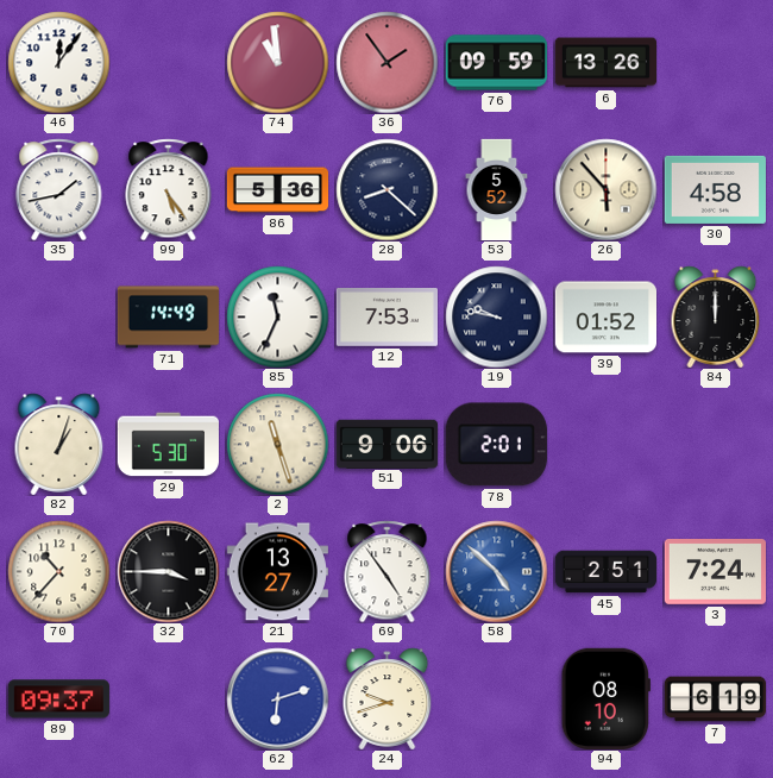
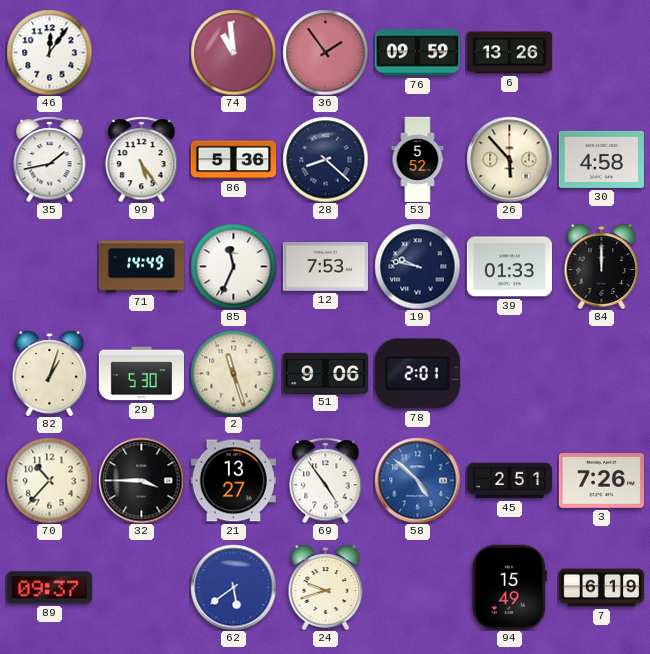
39: 01:52 -> 01:33 (509, 267)
3: 7:24 -> 7:26 (601, 481)
62: 6:12 -> 5:39 (233, 587)
94: 08:10 -> 15:49 (509, 587)
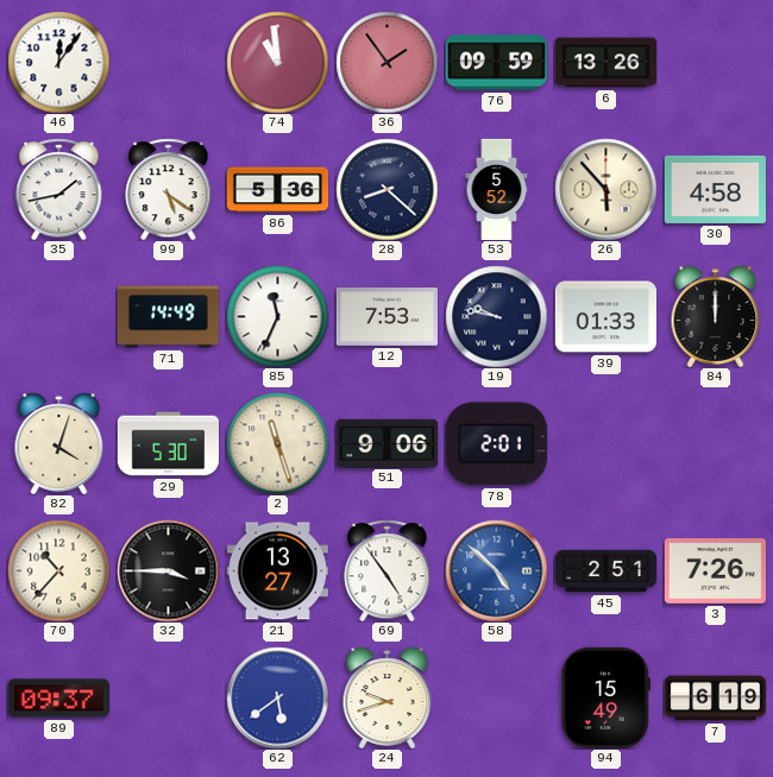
99: 5:24 -> 5:21 (169, 189)
82: 1:03 -> 4:03 (59, 443)
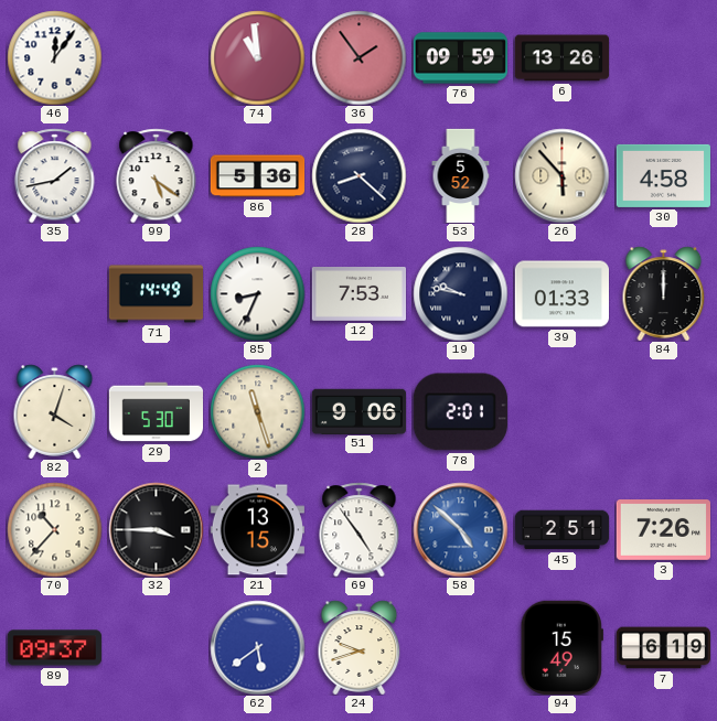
85: 11:34 -> 8:34 (257, 293)
21: 13:27 -> 13:15 (257, 530)
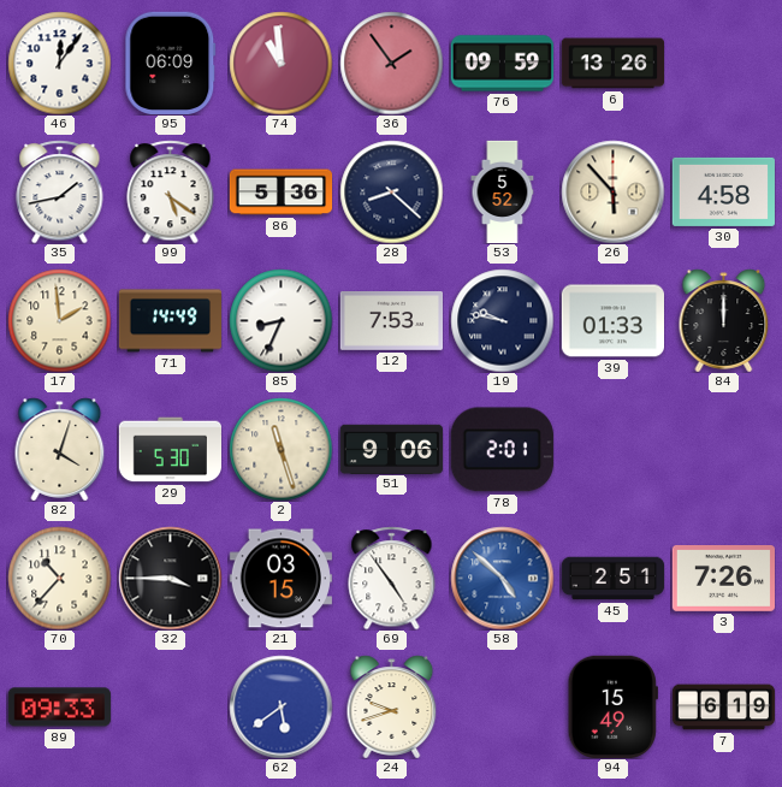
95: none -> 06:09 (171, 63)
17: none -> 1:59 (59, 320)
21: 13:15 -> 03:15 (280, 579)
89: 09:37 -> 09:33 (59, 708)
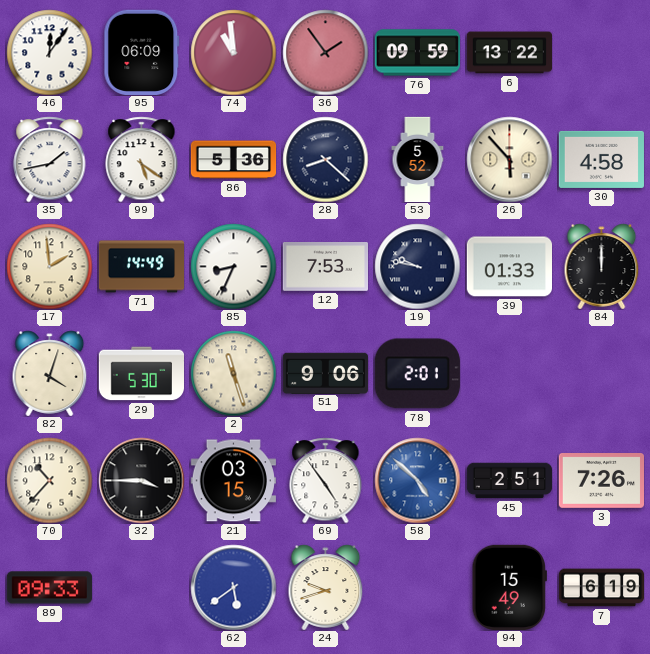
6: 13:26 -> 13:22 (509, 53)
